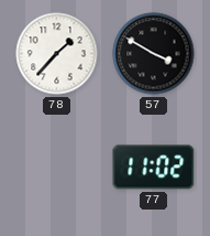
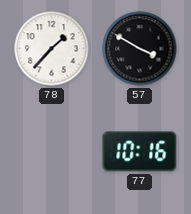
77: 11:02 -> 10:16 (140, 152)
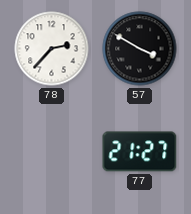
78: 1:37 -> 2:37 (52, 49)
77: 10:16 -> 21:27 (140, 152)
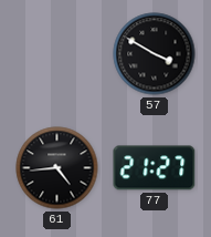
78: 2:37 -> none (52, 49)
61: none -> 4:44 (57, 168)
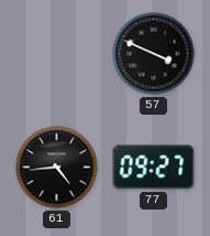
57: 3:50 -> 3:49 (154, 54)
77: 21:27 -> 09:27 (154, 168)
